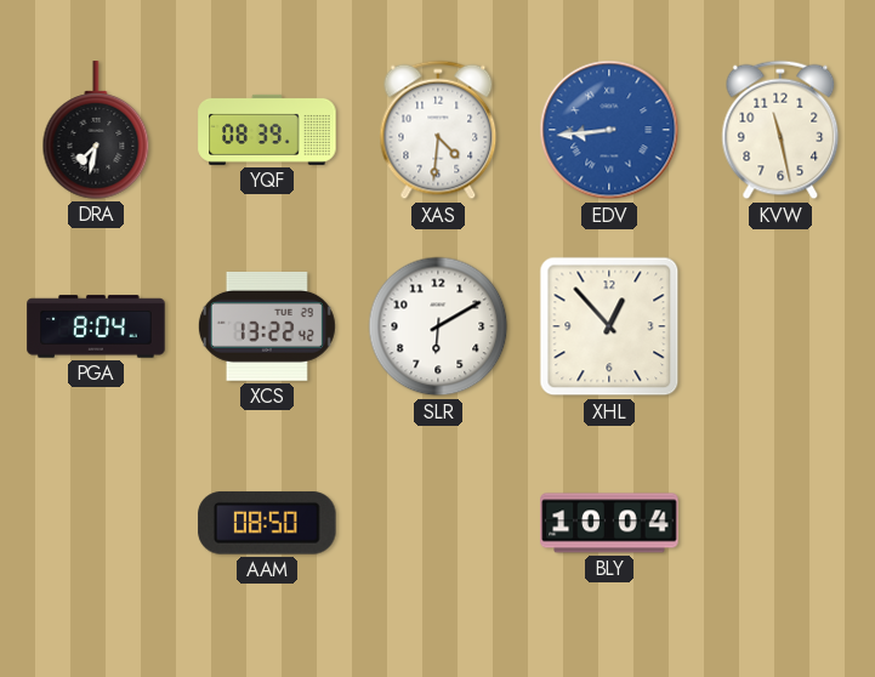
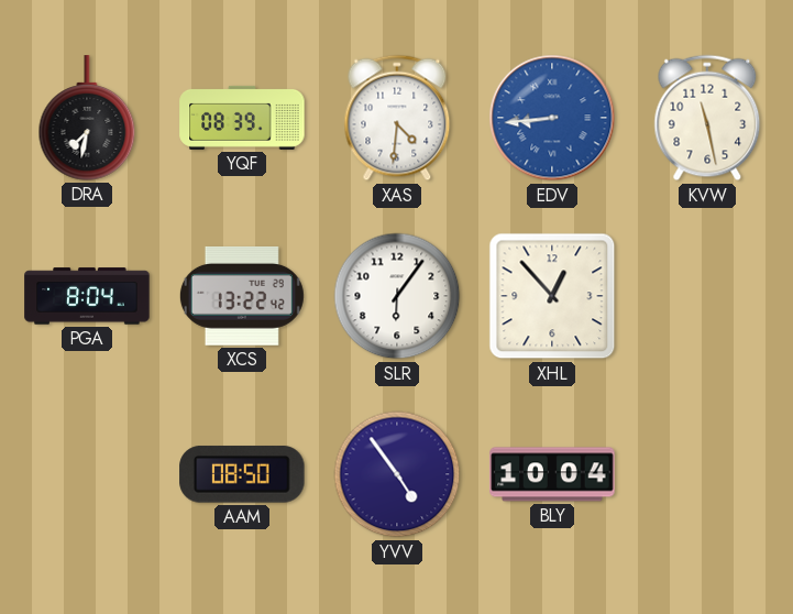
SLR: 6:10 -> 6:06 (397, 296)
YVV: none -> 4:54 (397, 474)
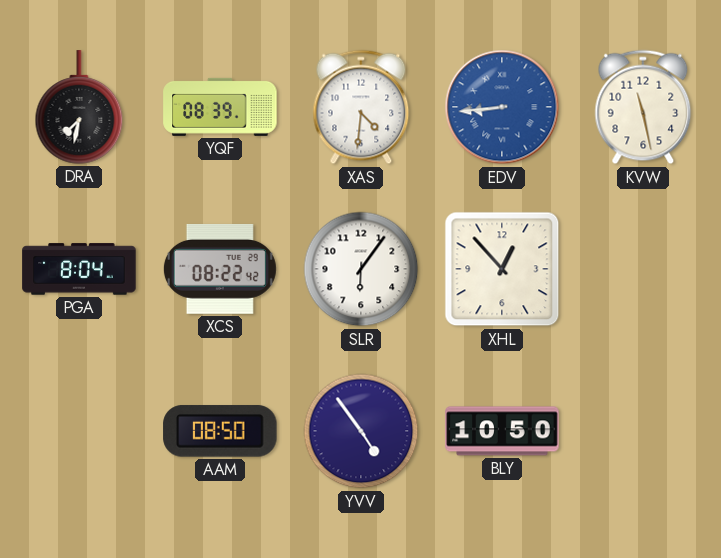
XCS: 13:22 -> 08:22 (220, 269)
BLY: 10:04 -> 10:50 (502, 431)
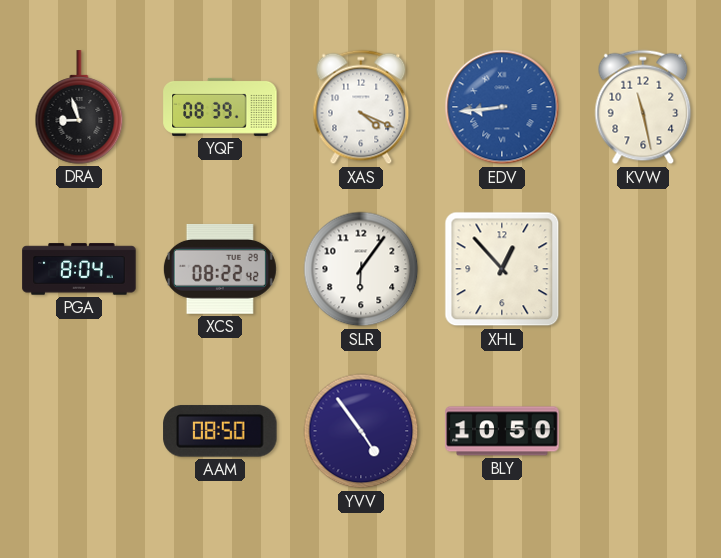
DRA: 7:32 -> 8:57 (79, 107)
XAS: 4:31 -> 4:19 (361, 107)
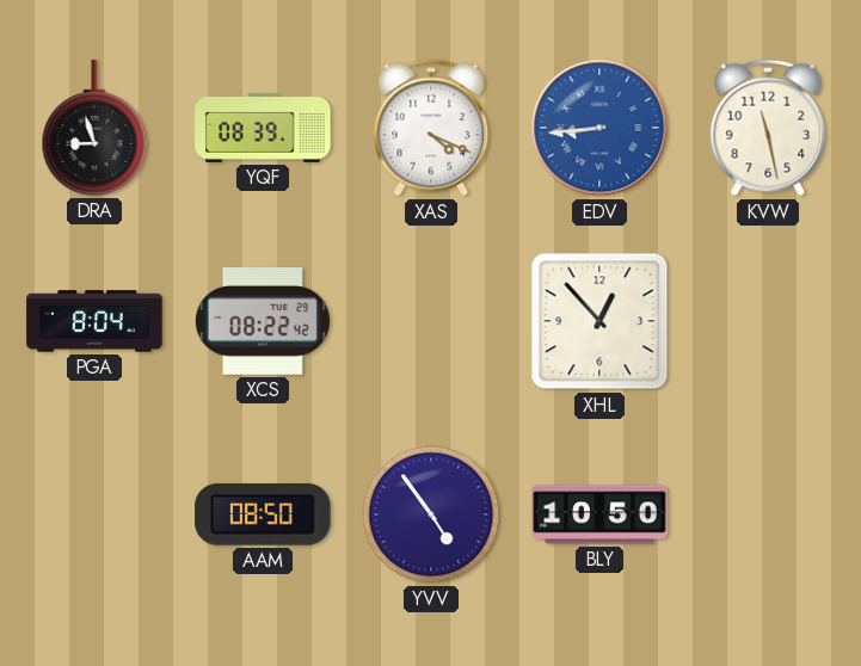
SLR: 6:06 -> none (361, 269)
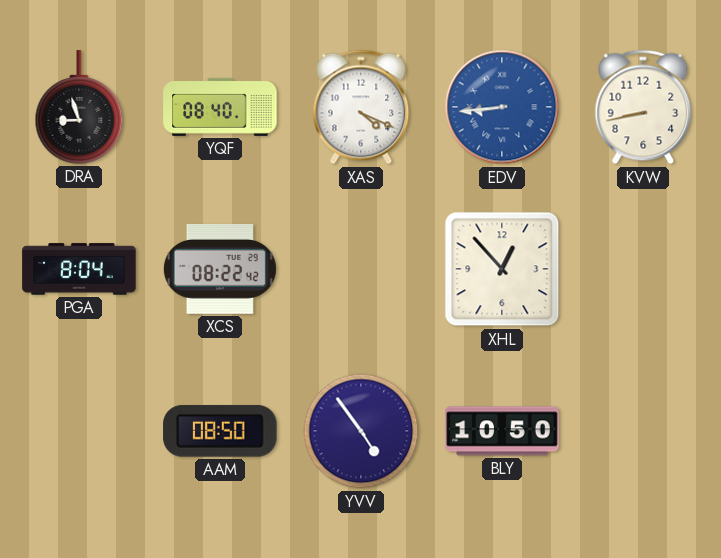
YQF: 08:39 -> 08:40 (220, 107)
KVW: 11:28 -> 8:43 (643, 107)
